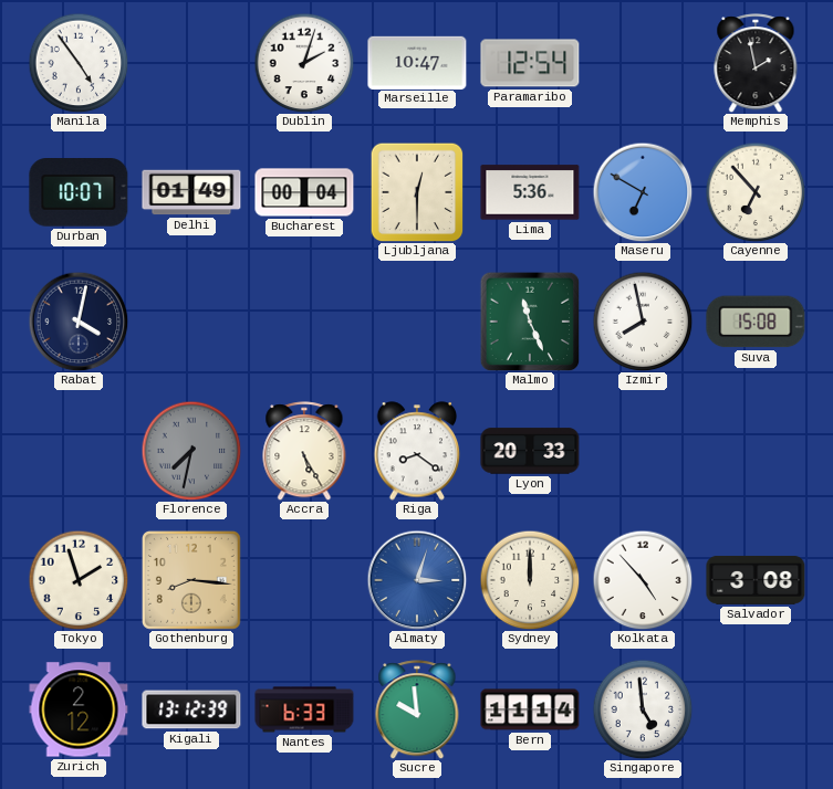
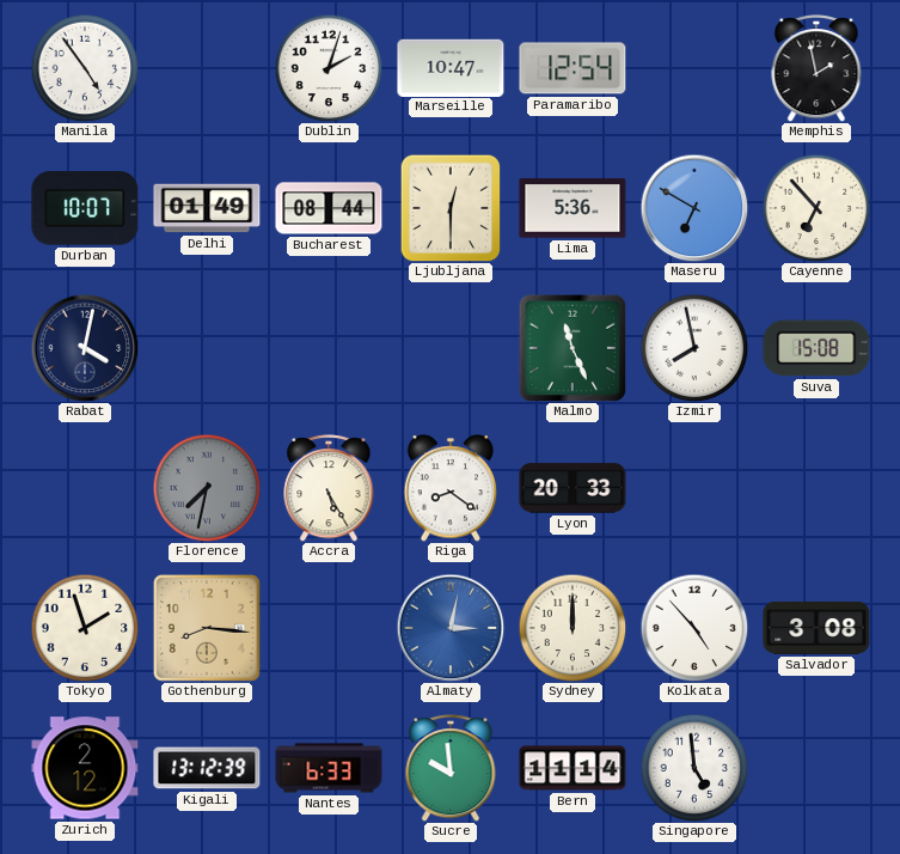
Bucharest: 00:04 -> 08:44 (329, 208)
Almaty: 3:03 -> 3:02 (451, 628)
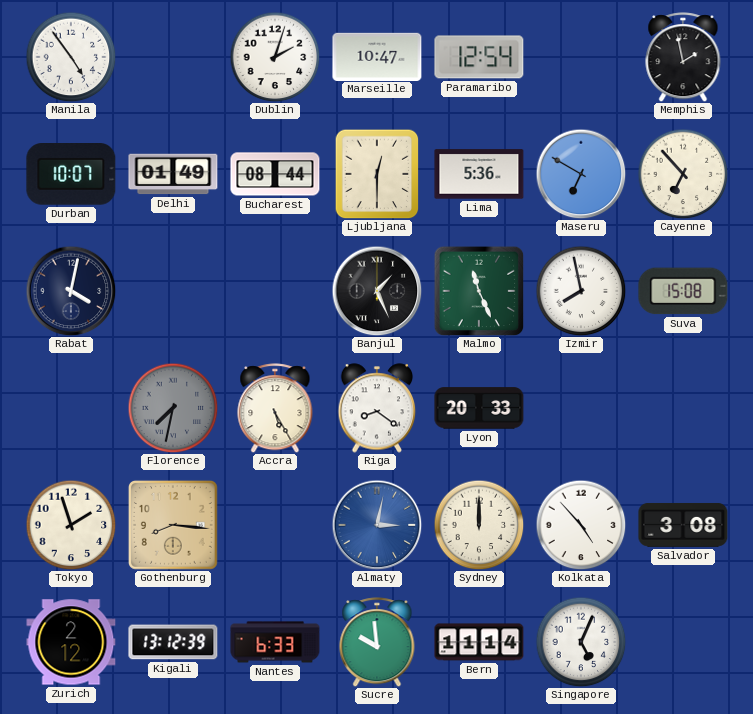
Banjul: none -> 1:26 (377, 291)
Singapore: 4:59 -> 5:04 (581, 642)
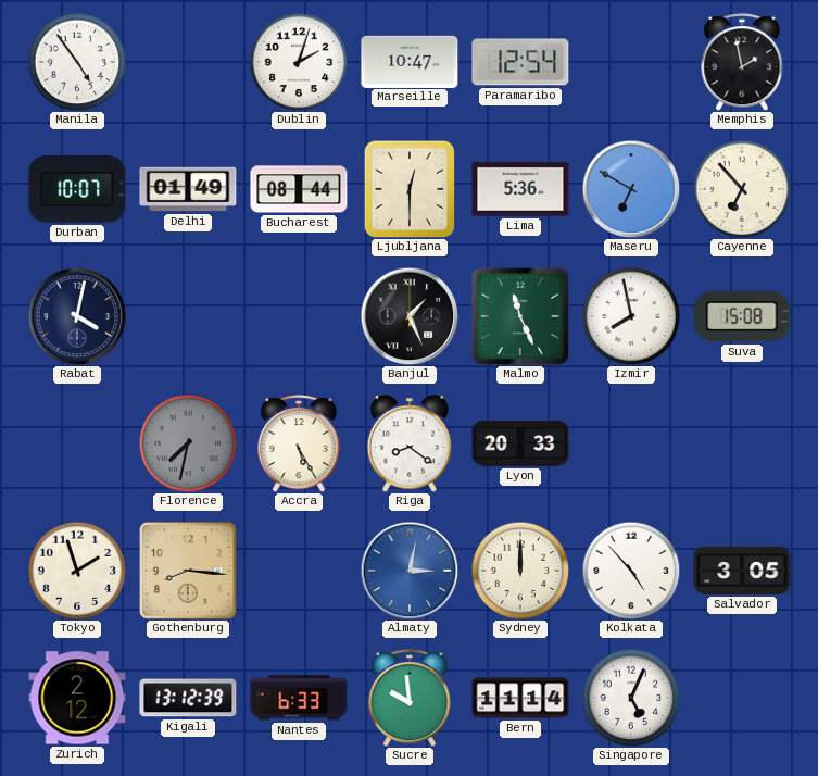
Salvador: 3:08 -> 3:05 (742, 571)
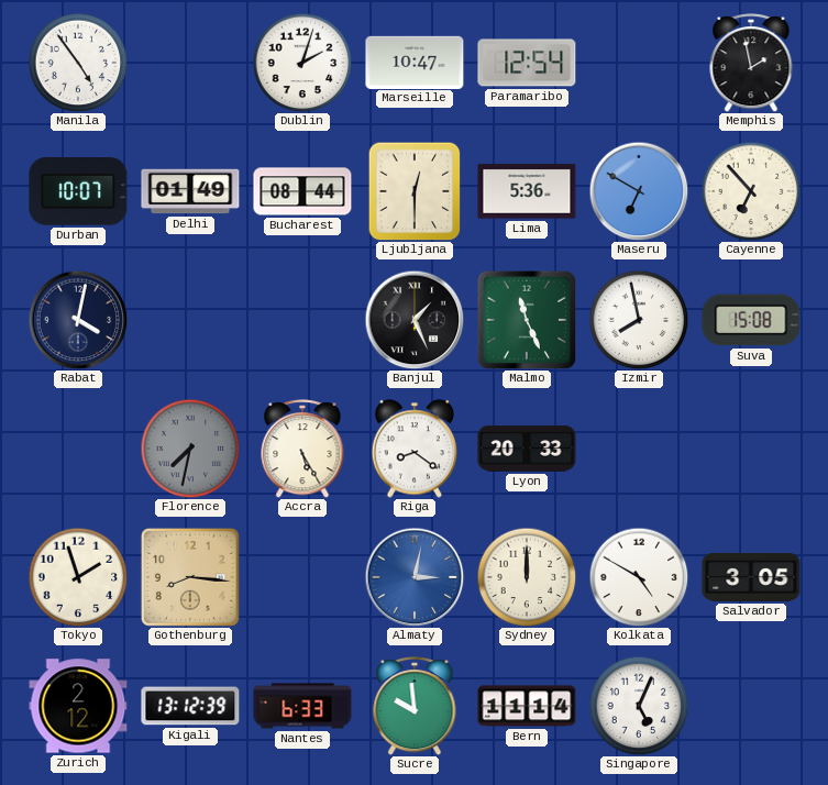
Kolkata: 4:53 -> 4:50 (639, 577)
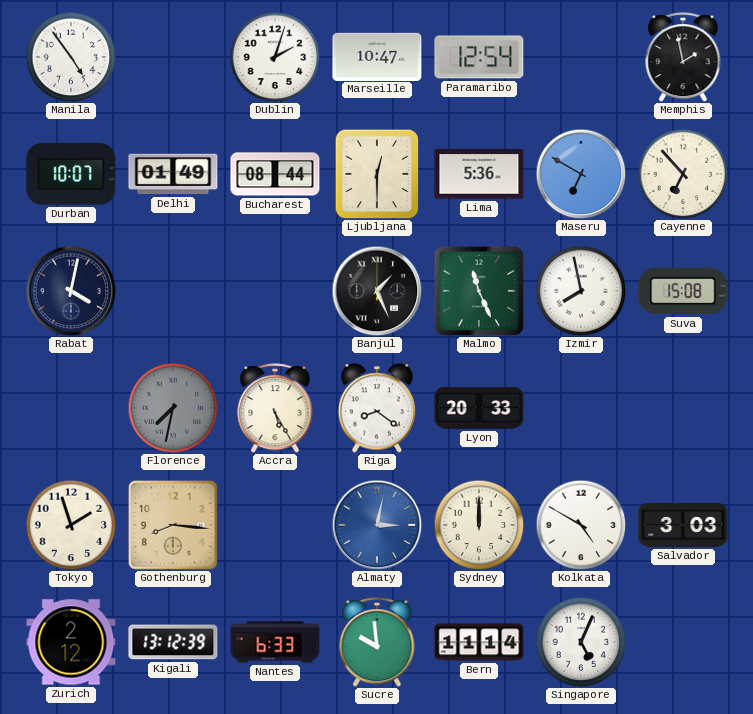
Salvador: 3:05 -> 3:03 (683, 525)
